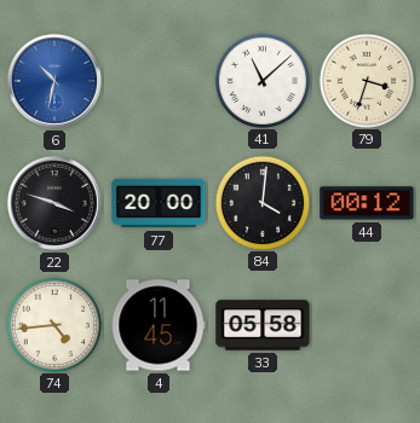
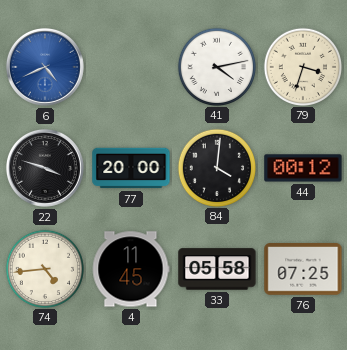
6: 10:32 -> 4:41 (45, 67)
41: 11:08 -> 4:13 (216, 66)
76: none -> 07:25 (303, 270)
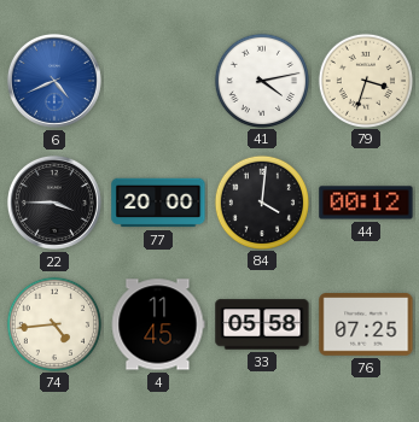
22: 3:48 -> 3:45 (54, 203)
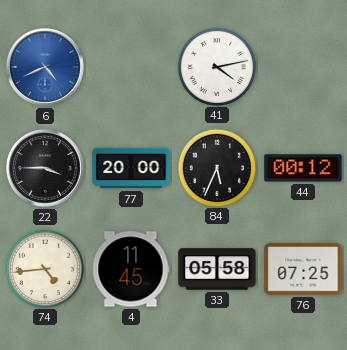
79: 3:33 -> none (365, 80)
84: 4:01 -> 5:34 (216, 167)
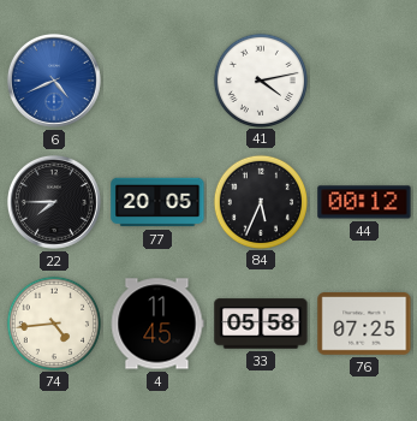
22: 3:45 -> 7:45 (54, 202)
77: 20:00 -> 20:05 (157, 202)
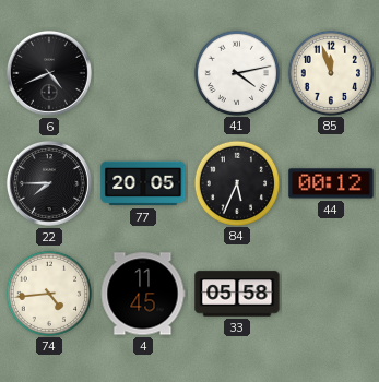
6 dial: blue -> black (49, 73)
85: none -> 11:57 (330, 72)
76: 07:25 -> none (364, 325)
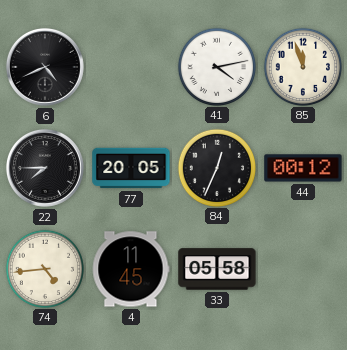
84: 5:34 -> 12:34 (216, 167)
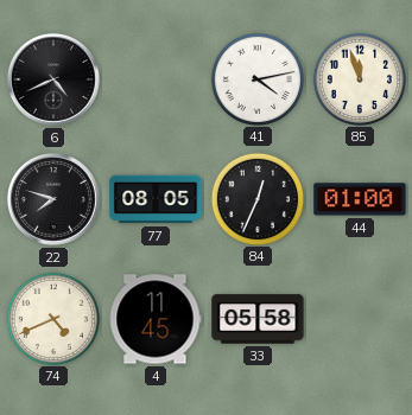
22: 7:45 -> 7:48 (53, 199)
77: 20:05 -> 08:05 (156, 199)
44: 00:12 -> 01:00 (360, 199)
74: 4:44 -> 4:41 (52, 318)
